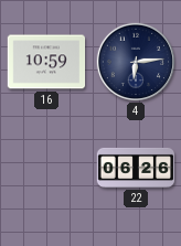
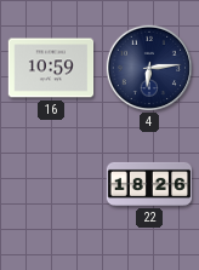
22: 06:26 -> 18:26 (149, 184)
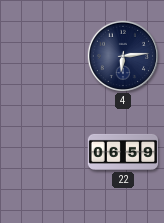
16: 10:59 -> none (51, 68)
22: 18:26 -> 06:59 (123, 152)
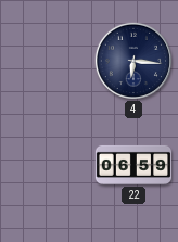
4: 6:14 -> 6:16 (132, 60)
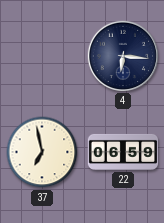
37: none -> 6:58 (42, 152)
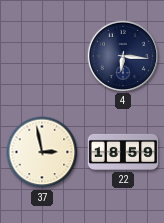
37: 6:58 -> 2:58 (42, 152)
22: 06:59 -> 18:59 (123, 152)
